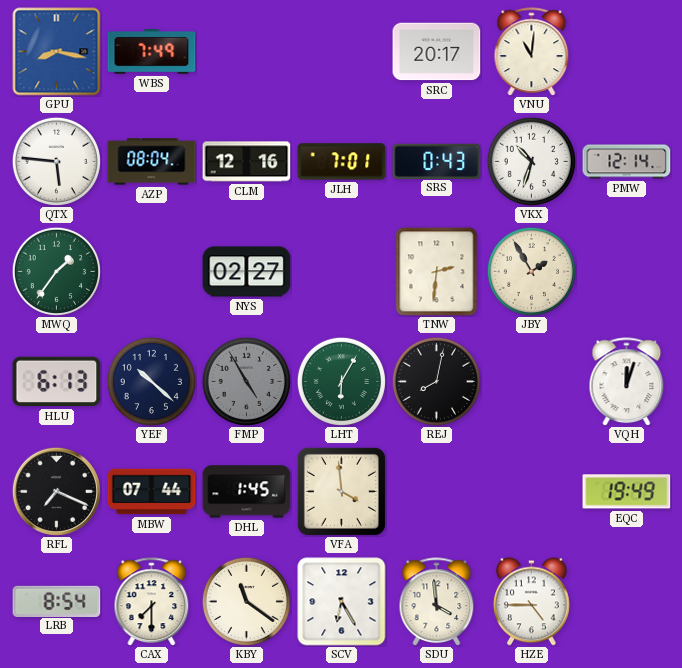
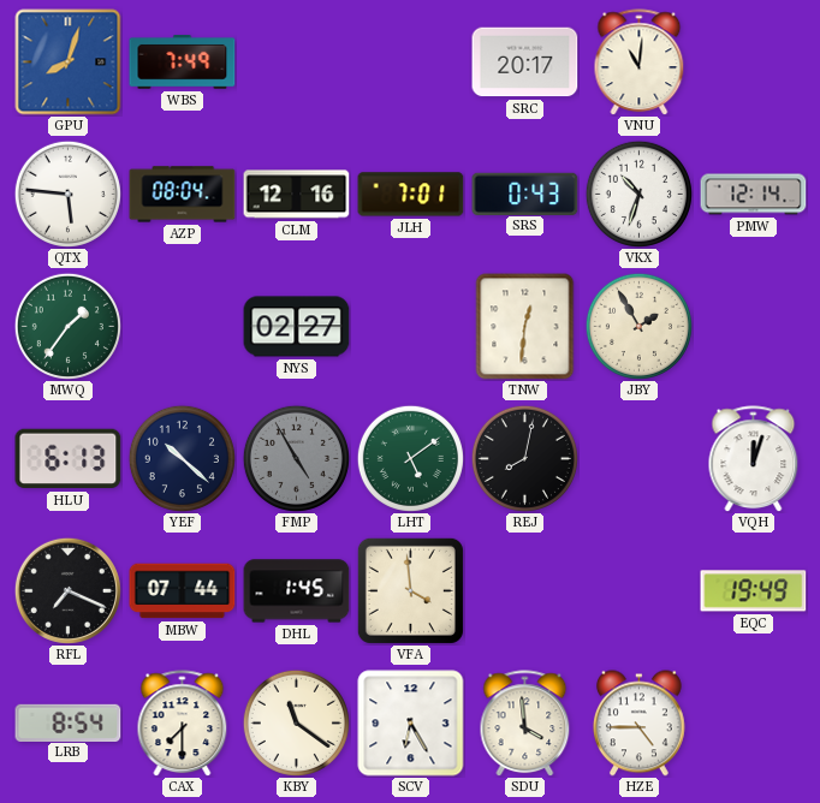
GPU: 8:17 -> 8:03 (69, 63)
TNW: 2:31 -> 12:31 (525, 327)
LHT: 6:05 -> 5:09 (410, 458)
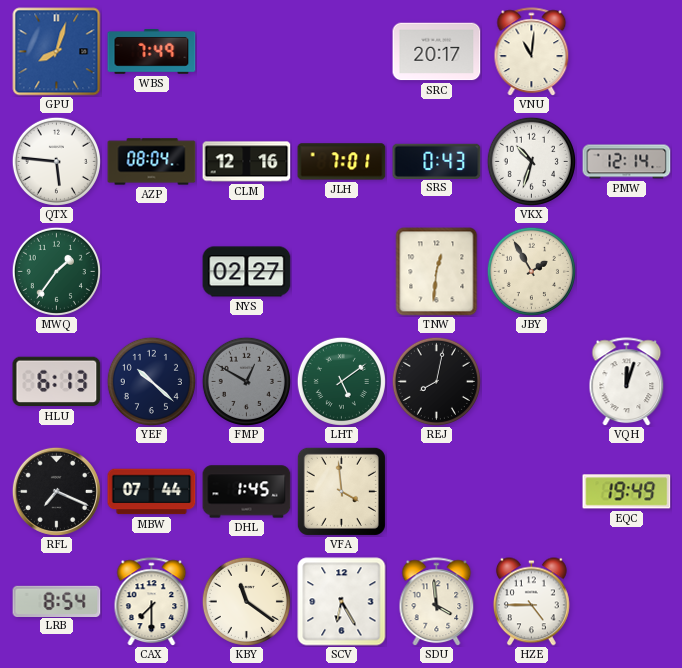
FMP: 4:55 -> 12:50 (246, 381)
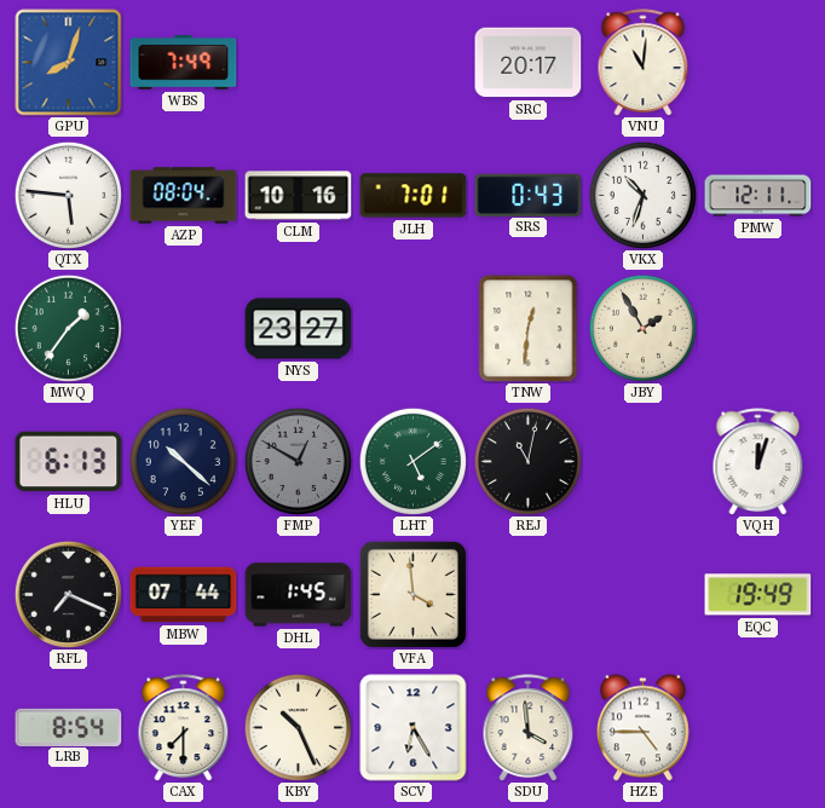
CLM: 12:16 -> 10:16 (299, 196)
PMW: 12:14 -> 12:11 (758, 196)
NYS: 02:27 -> 23:27 (299, 329)
REJ: 8:02 -> 11:02 (527, 461)
KBY: 11:21 -> 10:26 (298, 727)
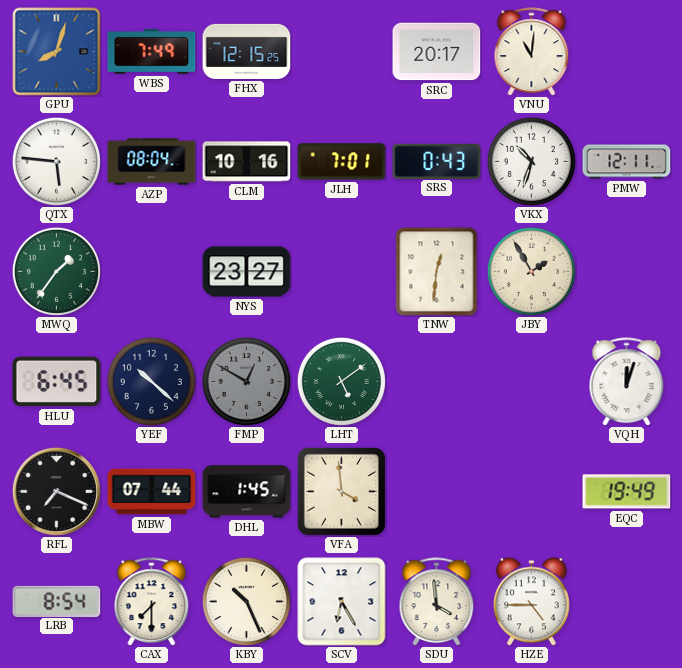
FHX: none -> 12:15 (247, 51)
HLU: 6:13 -> 6:45 (57, 382)
REJ: 11:02 -> none (527, 461)
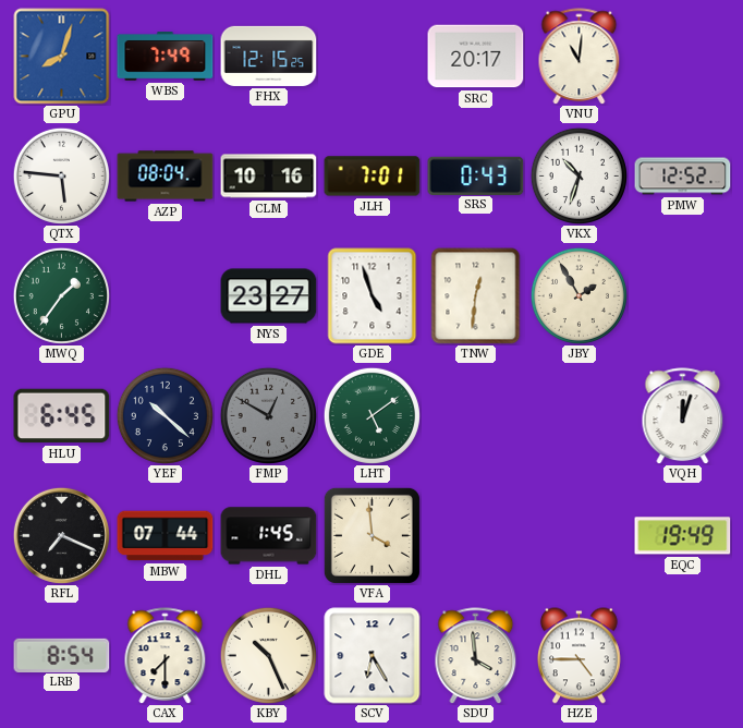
PMW: 12:11 -> 12:52 (683, 177)
GDE: none -> 4:57 (373, 296)
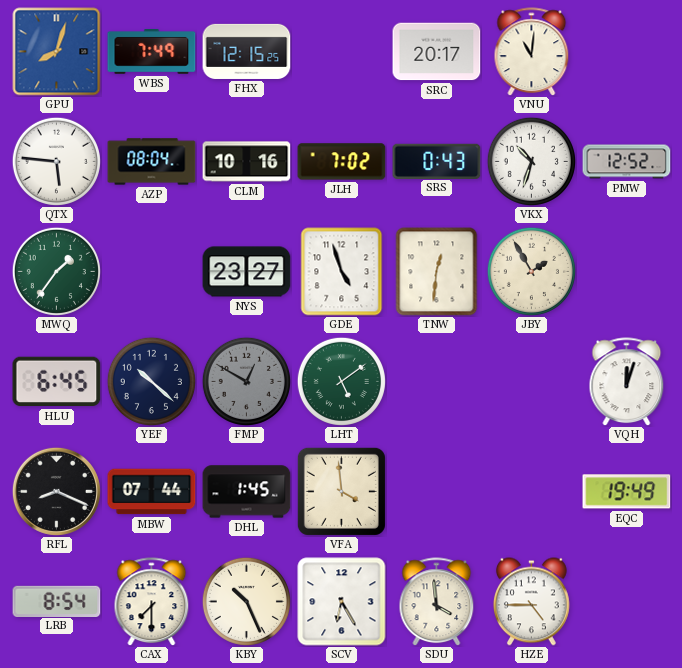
JLH: 7:01 -> 7:02 (342, 162)
RFL: 7:19 -> 8:19 (56, 491)
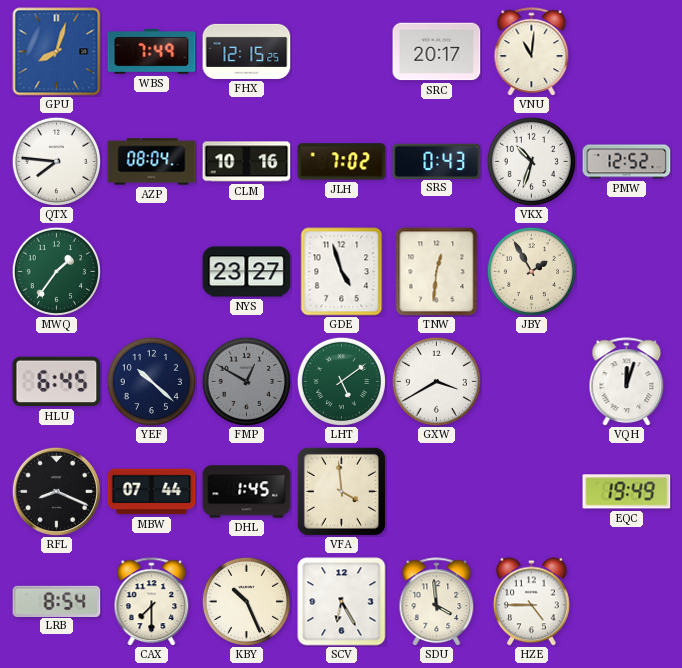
QTX: 5:46 -> 7:46 (56, 161)
GXW: none -> 3:40 (436, 381)
